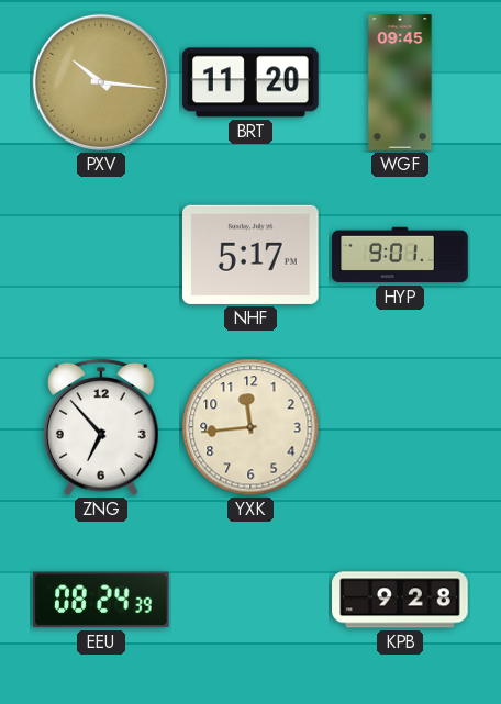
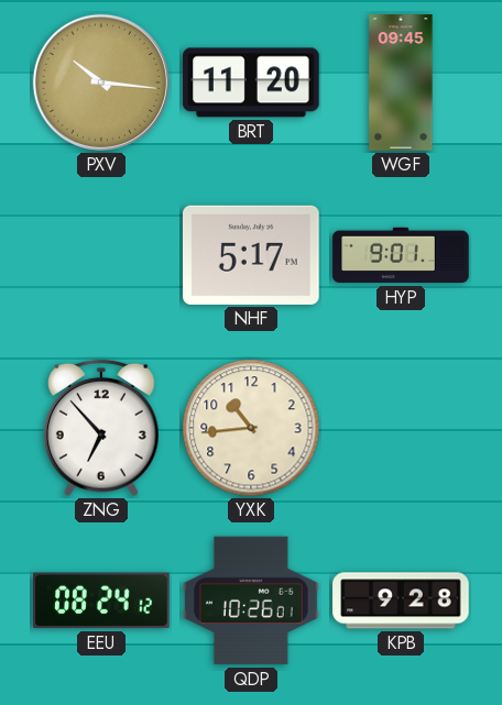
YXK: 11:44 -> 10:44 (251, 428)
EEU: 08:24:39 -> 08:24:12 (101, 601)
QDP: none -> 10:26 (251, 601)
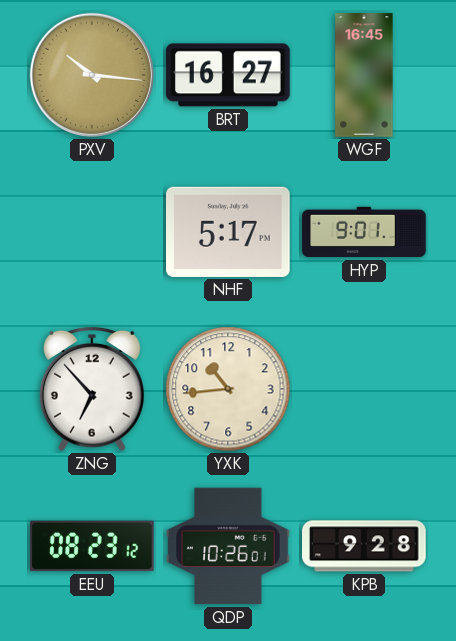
BRT: 11:20 -> 16:27 (228, 75)
WGF: 09:45 -> 16:45 (364, 75)
EEU: 08:24 -> 08:23 (92, 546)
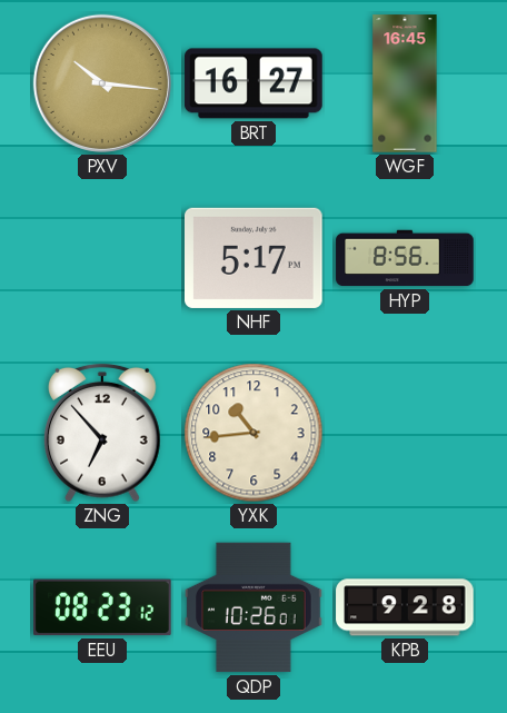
HYP: 9:01 -> 8:56 (405, 258)
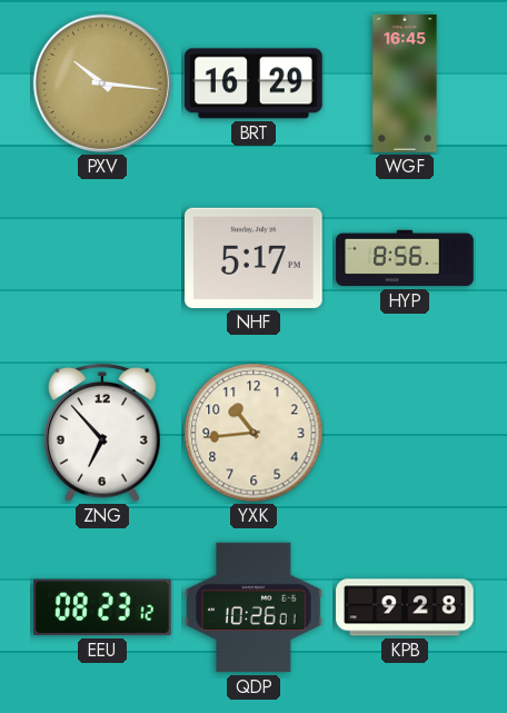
BRT: 16:27 -> 16:29 (254, 83)
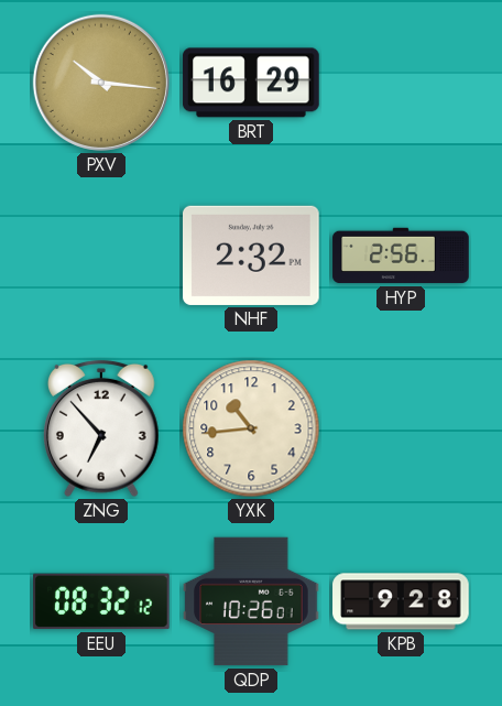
WGF: 16:45 -> none (405, 83)
NHF: 5:17 -> 2:32 (252, 256)
HYP: 8:56 -> 2:56 (401, 256)
EEU: 08:23 -> 08:32 (101, 601)
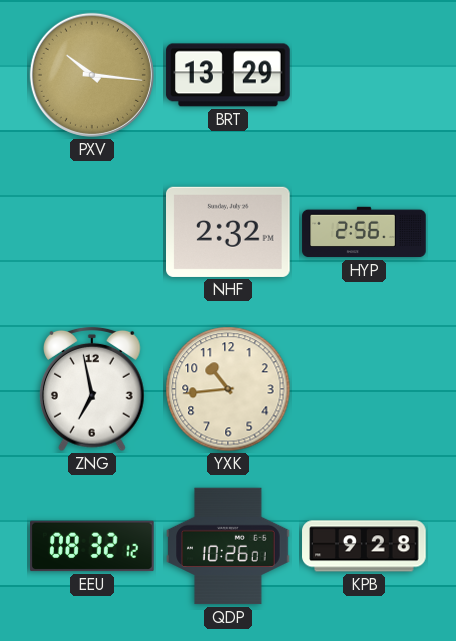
BRT: 16:29 -> 13:29 (228, 75)
ZNG: 6:53 -> 6:58 (93, 389)
